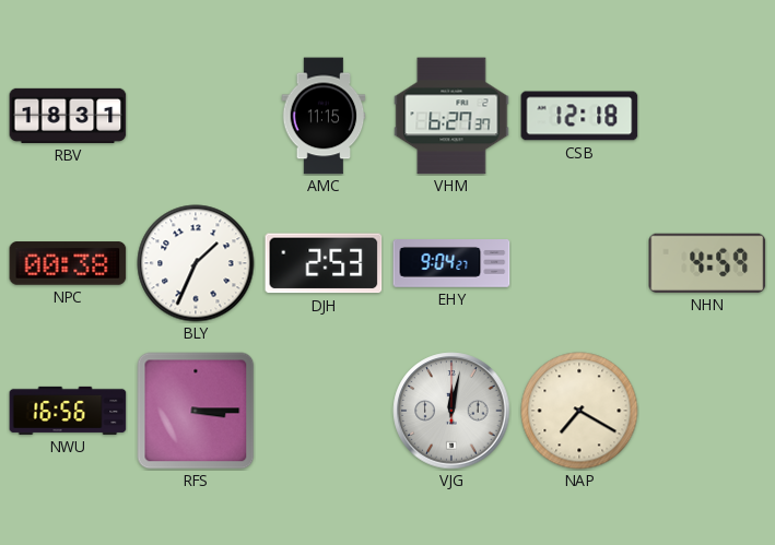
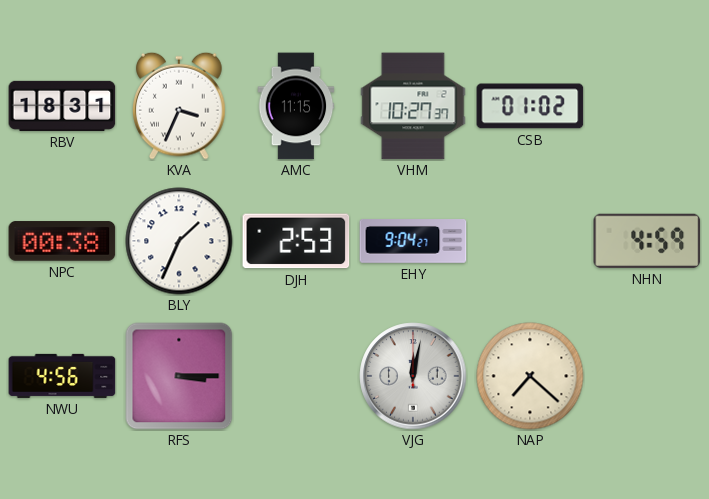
KVA: none -> 3:34 (179, 106)
VHM: 6:27 -> 10:27 (413, 106)
CSB: 12:18 -> 01:02 (530, 106)
NWU: 16:56 -> 4:56 (62, 376)
NAP: 7:20 -> 7:22 (530, 376)
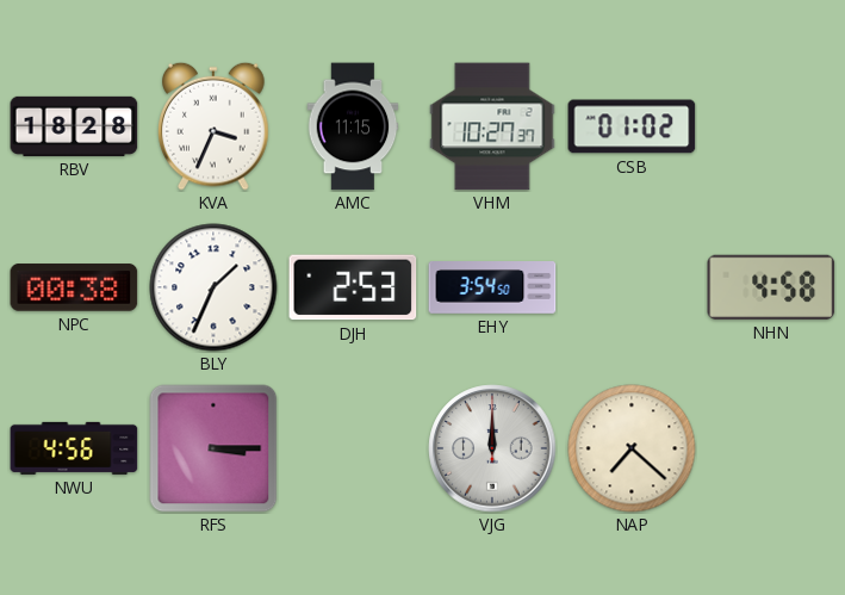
RBV: 18:31 -> 18:28 (74, 126)
EHY: 9:04 -> 3:54 (492, 289)
NHN: 4:59 -> 4:58 (771, 287)
VJG: 12:02 -> 12:00 (492, 448)
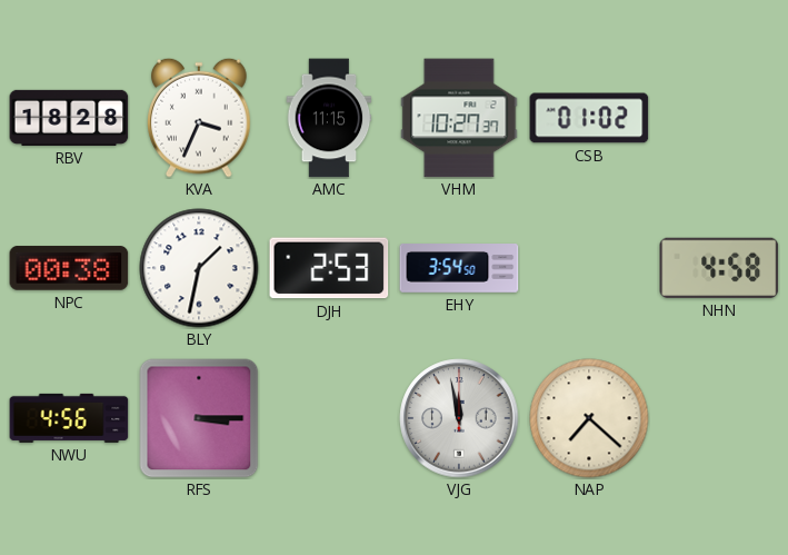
BLY: 1:34 -> 1:32 (199, 268)
VJG: 12:00 -> 11:58 (459, 418)
